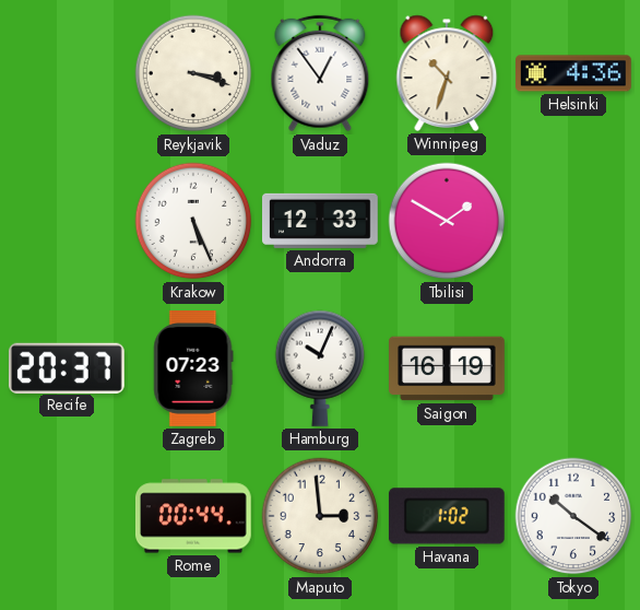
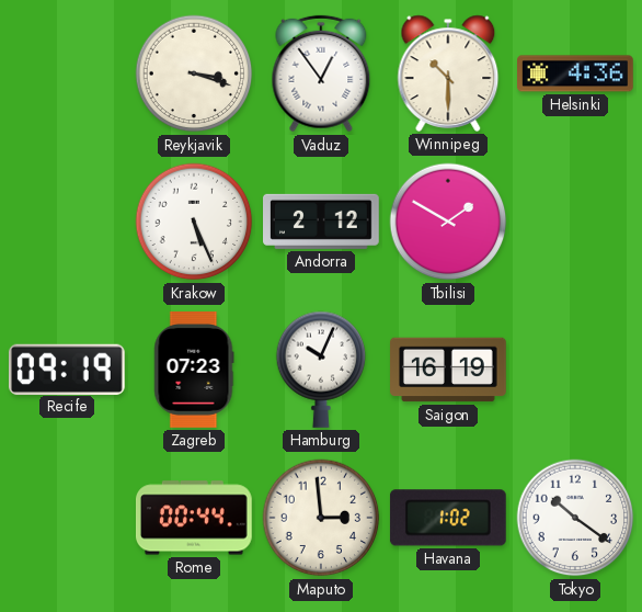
Winnipeg: 10:33 -> 10:30 (448, 73)
Andorra: 12:33 -> 2:12 (322, 222)
Recife: 20:37 -> 09:19 (67, 369)
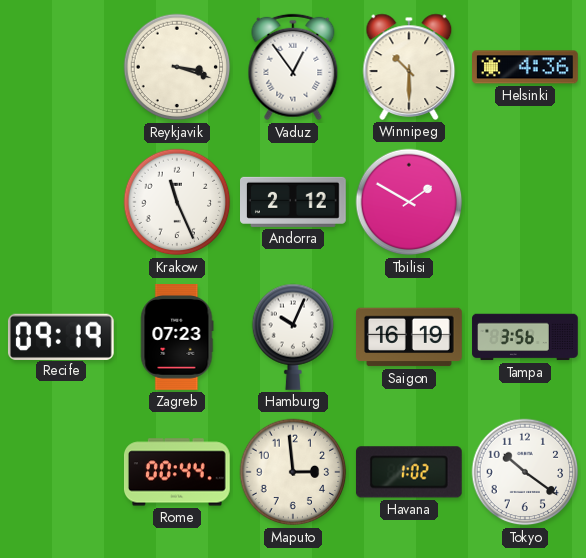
Krakow: 5:26 -> 11:26 (177, 202)
Tampa: none -> 3:56 (525, 337)
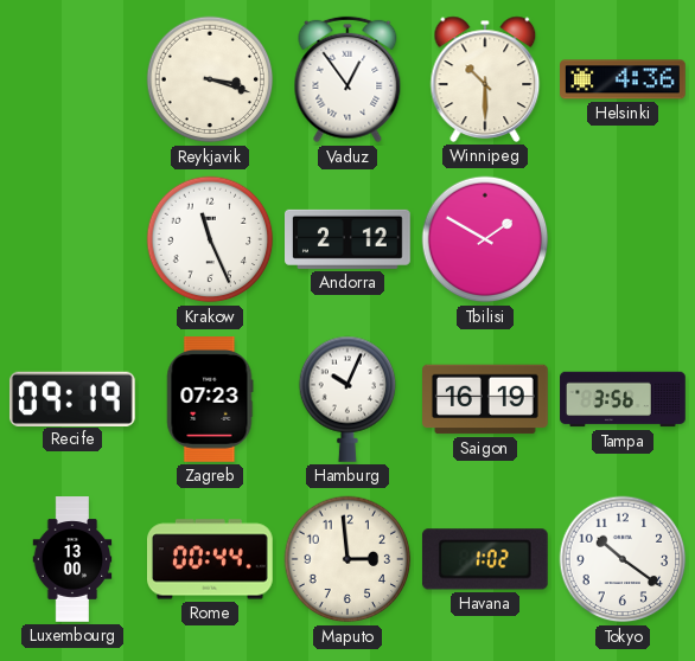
Luxembourg: none -> 13:00 (72, 559)
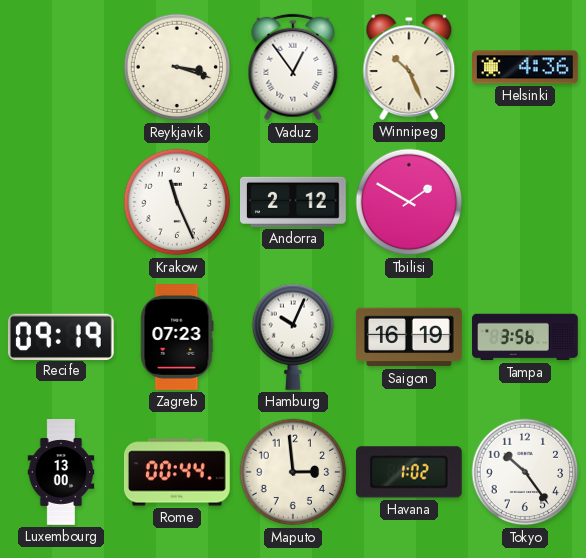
Winnipeg: 10:30 -> 10:26 (409, 67)
Tokyo: 10:21 -> 10:24 (525, 472)
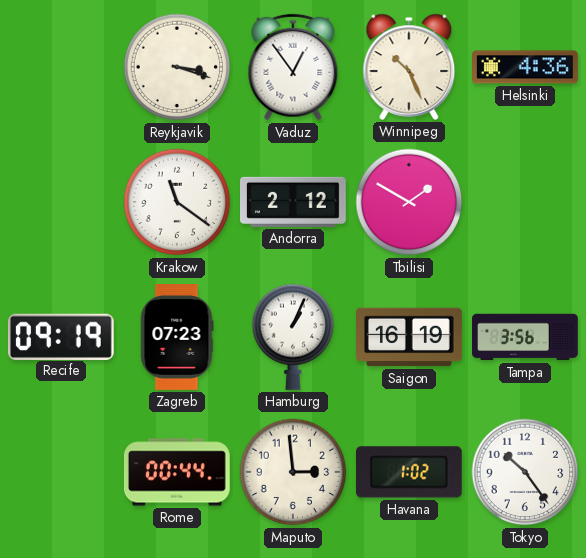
Krakow: 11:26 -> 11:21 (177, 202)
Hamburg: 10:04 -> 1:04 (293, 337)
Luxembourg: 13:00 -> none (61, 472)
